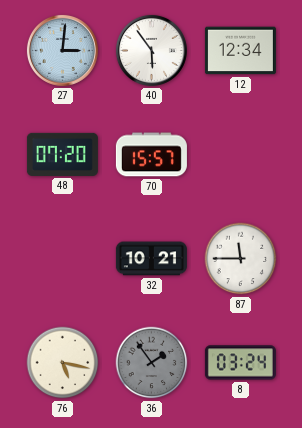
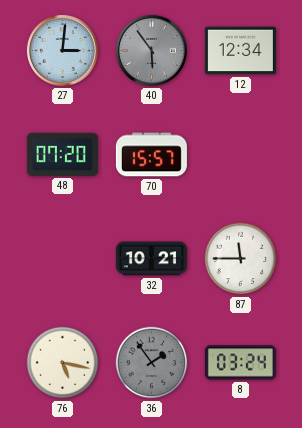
40 dial: white -> grey (151, 50)
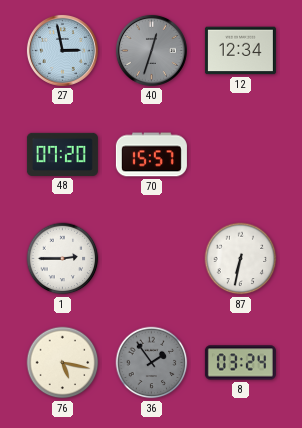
27: 3:01 -> 2:58 (62, 50)
40: 5:54 -> 12:33 (151, 50)
1: none -> 2:45 (63, 259)
32: 10:21 -> none (151, 259)
87: 11:45 -> 6:32 (241, 259)
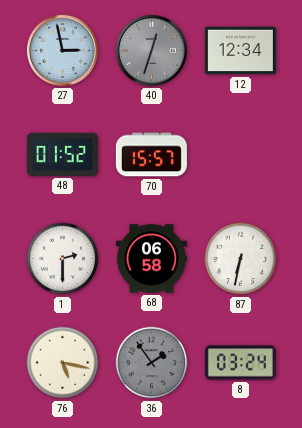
48: 07:20 -> 01:52 (62, 154)
1: 2:45 -> 2:30 (63, 259)
68: none -> 06:58 (151, 259)
